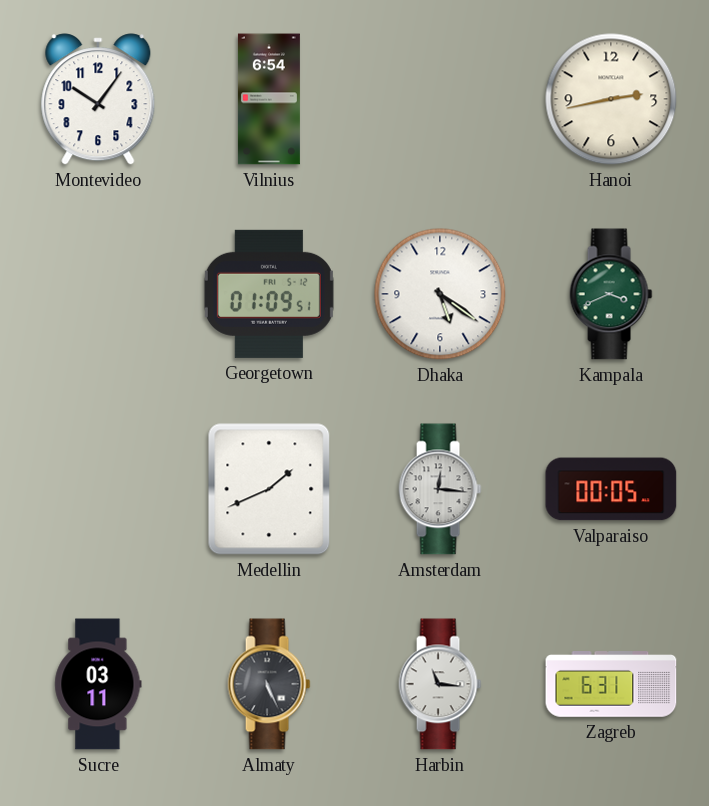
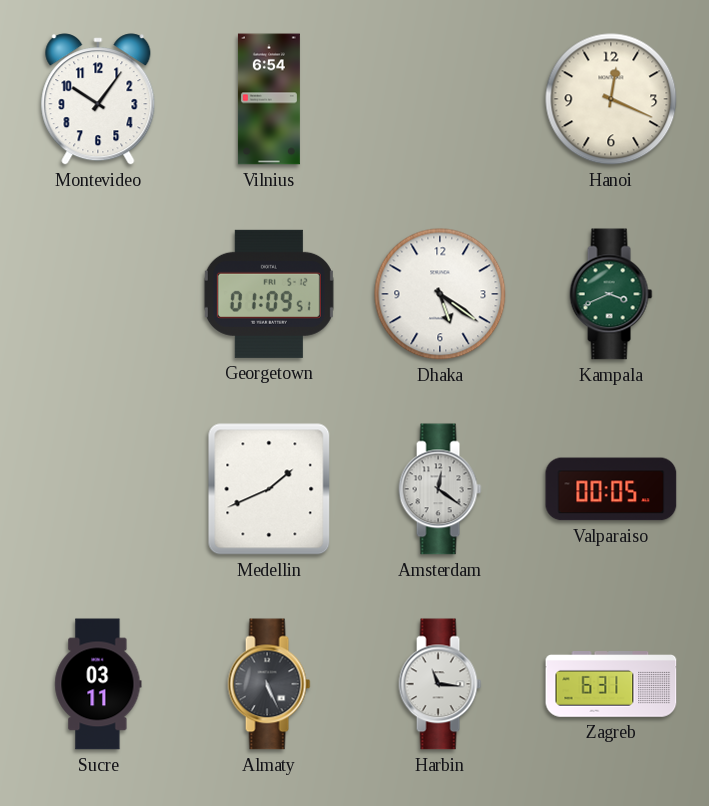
Hanoi: 2:43 -> 12:19 (611, 99)
Amsterdam: 12:16 -> 12:21 (440, 489)
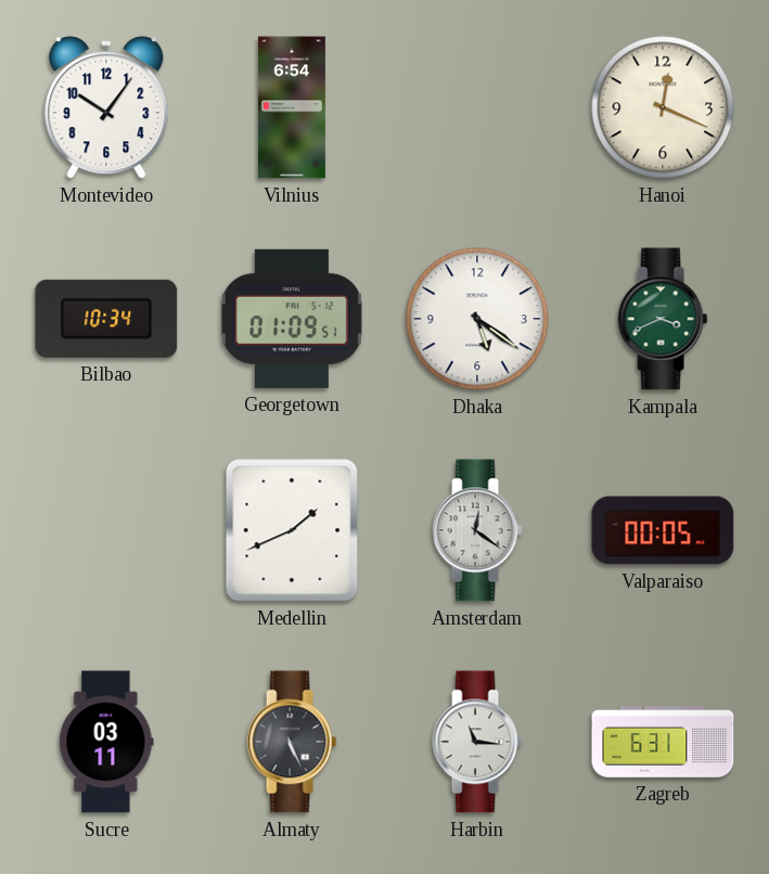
Bilbao: none -> 10:34 (106, 319)
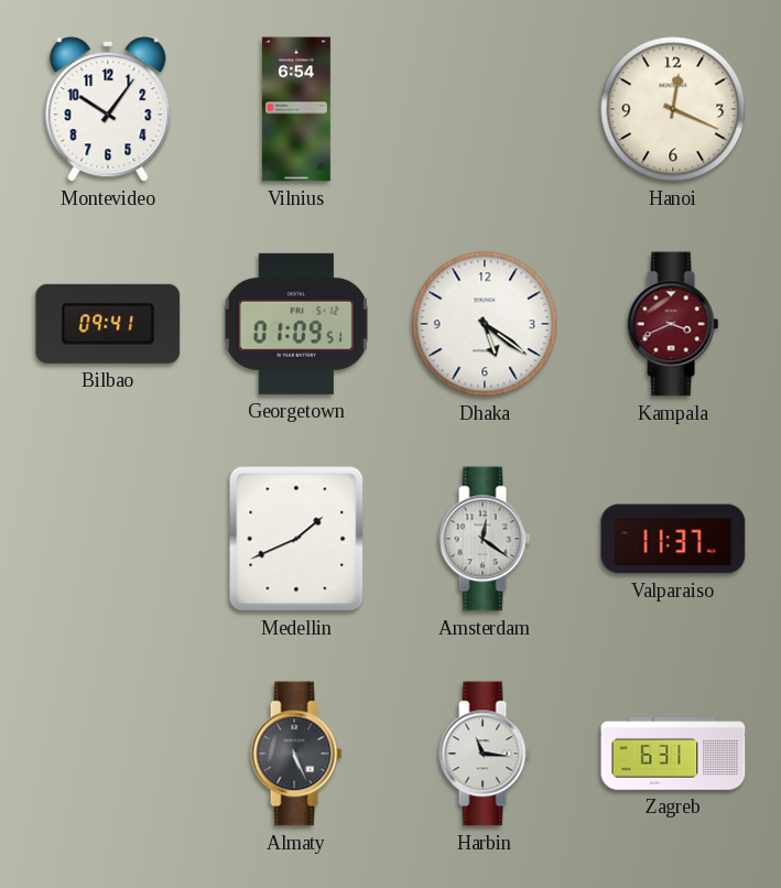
Bilbao: 10:34 -> 09:41 (108, 324)
Kampala dial: green -> burgundy (673, 324)
Valparaiso: 00:05 -> 11:37 (673, 539)
Sucre: 03:11 -> none (106, 742)
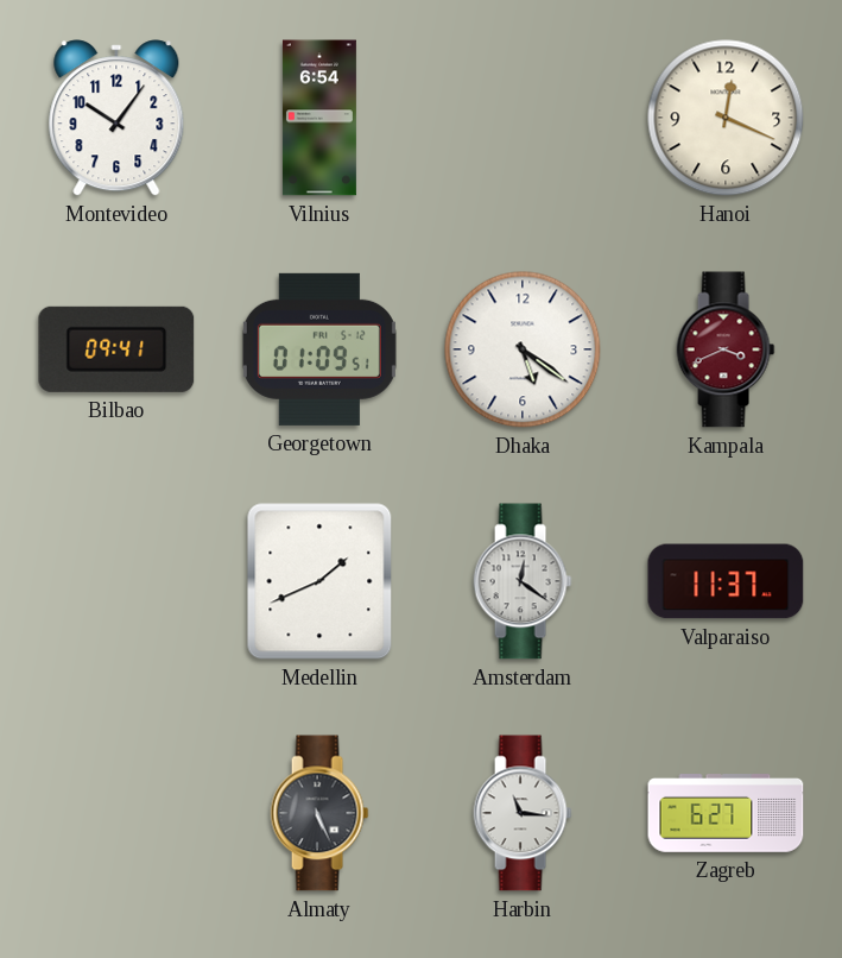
Zagreb: 6:31 -> 6:27 (726, 813)
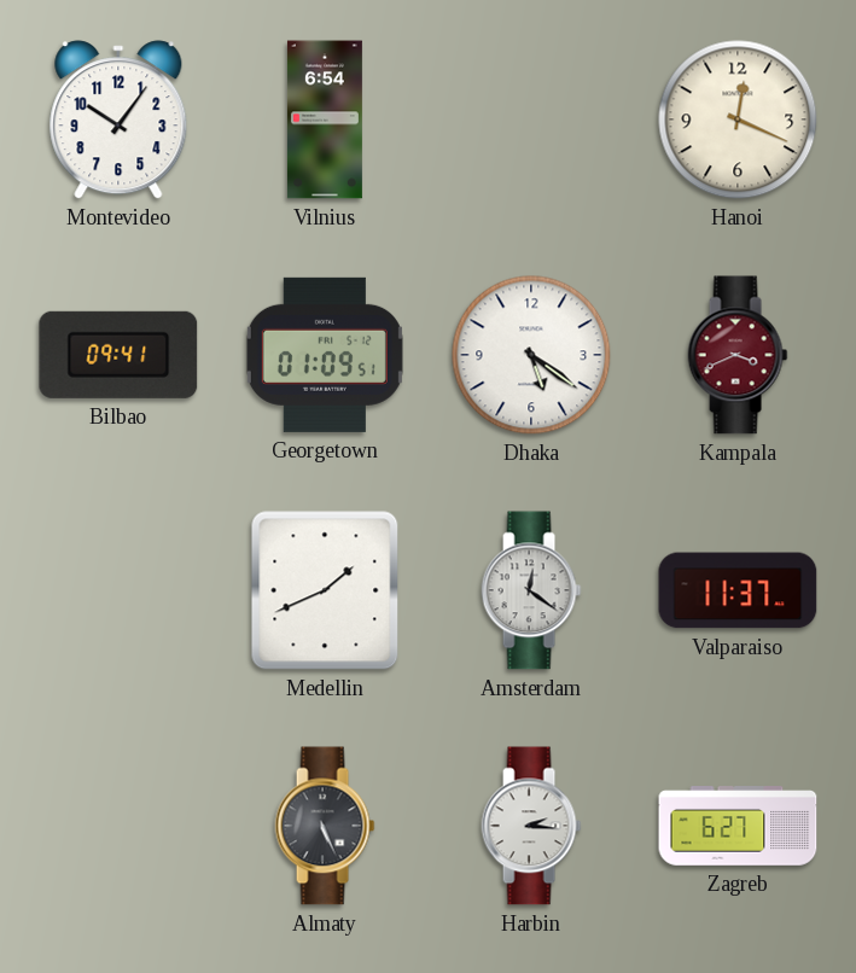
Harbin: 11:16 -> 2:16 (531, 826)
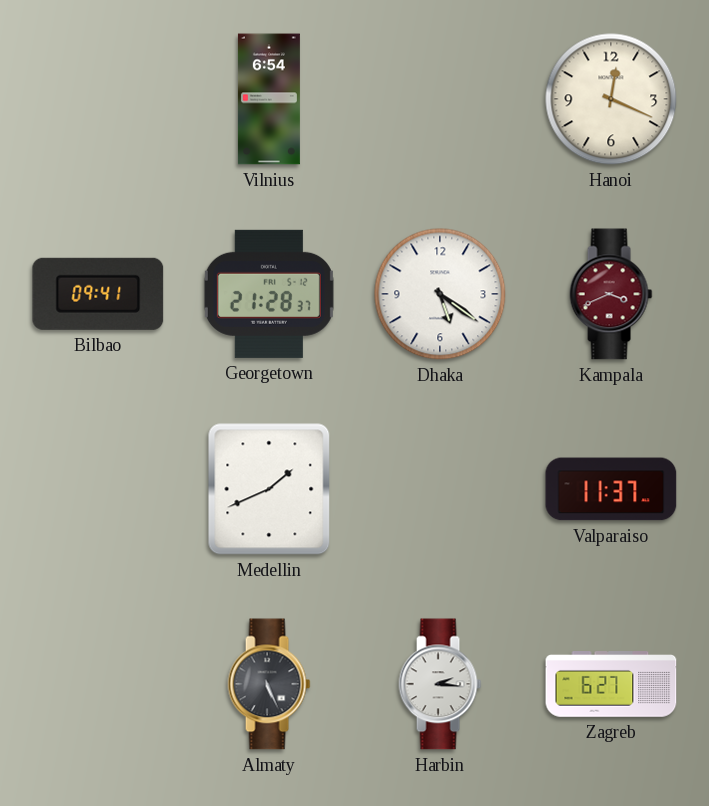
Montevideo: 10:06 -> none (118, 120)
Georgetown: 01:09 -> 21:28 (269, 294)
Amsterdam: 12:21 -> none (531, 590)
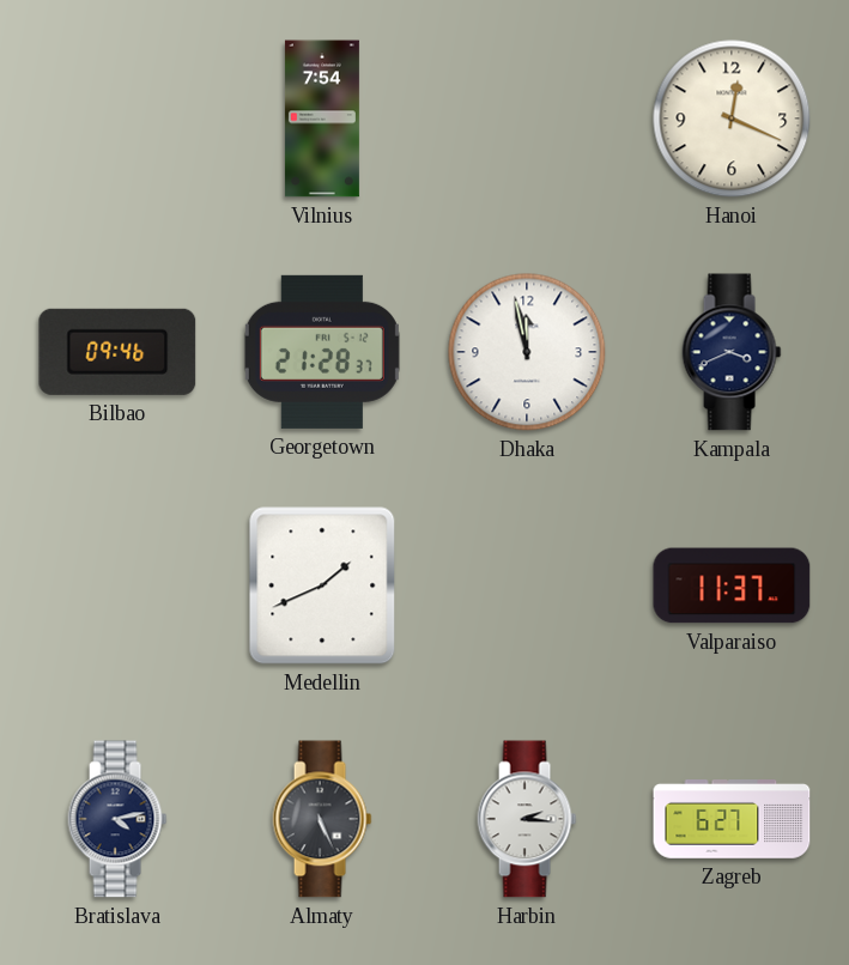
Vilnius: 6:54 -> 7:54 (322, 119)
Bilbao: 09:41 -> 09:46 (117, 352)
Dhaka: 5:21 -> 11:58 (527, 352)
Kampala dial: burgundy -> navy (732, 352)
Bratislava: none -> 4:13 (117, 819)
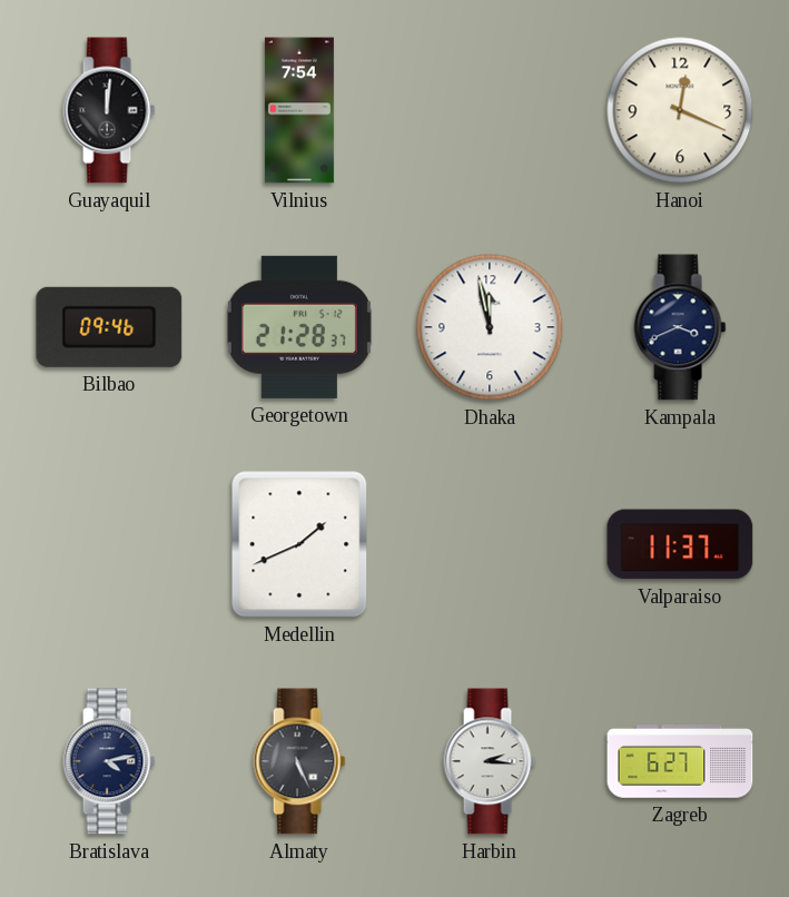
Guayaquil: none -> 12:01 (109, 110)
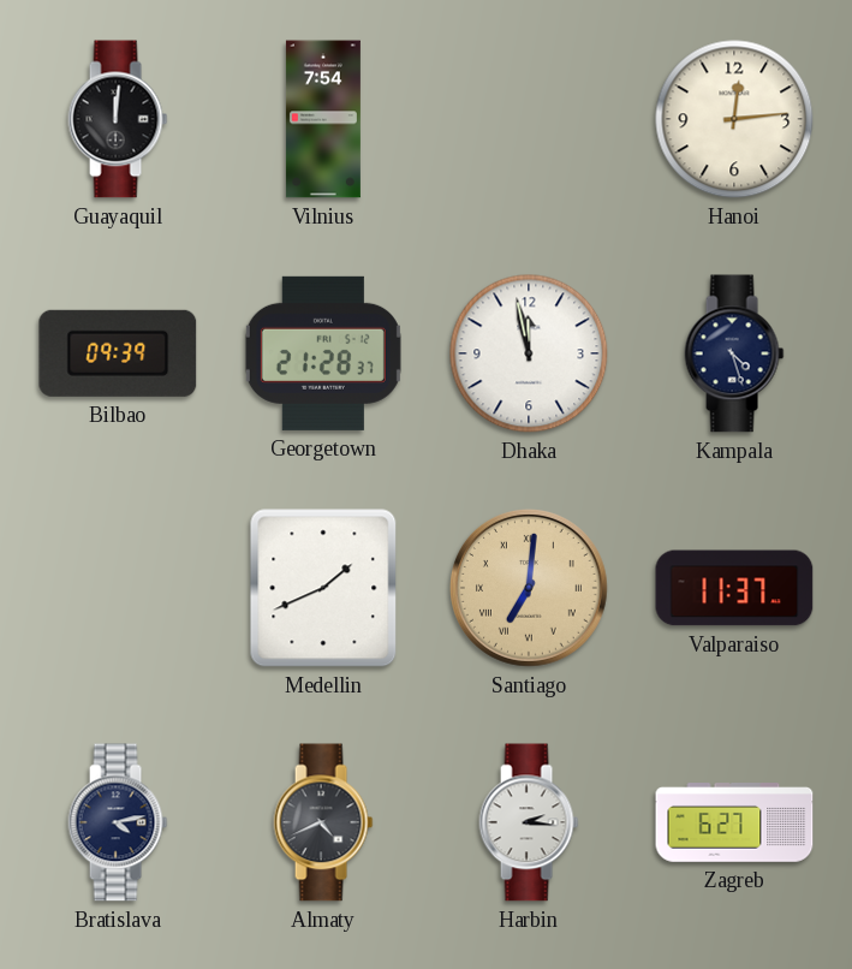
Hanoi: 12:19 -> 12:14 (734, 119)
Bilbao: 09:46 -> 09:39 (118, 353)
Kampala: 3:41 -> 4:27 (734, 353)
Santiago: none -> 7:01 (529, 588)
Almaty: 5:26 -> 4:41 (323, 822)
